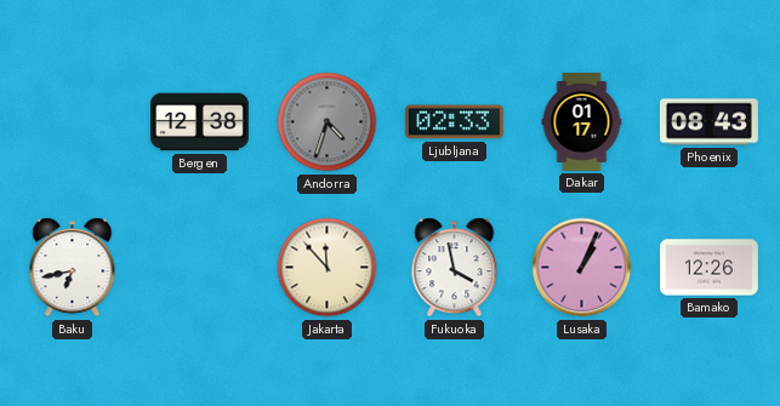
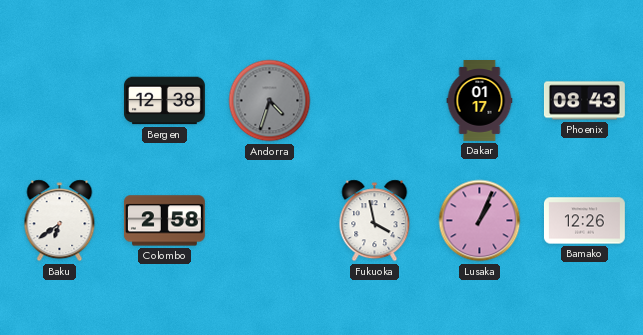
Ljubljana: 02:33 -> none (454, 122)
Baku: 6:43 -> 6:39 (60, 221)
Colombo: none -> 2:58 (164, 221)
Jakarta: 11:53 -> none (328, 268)
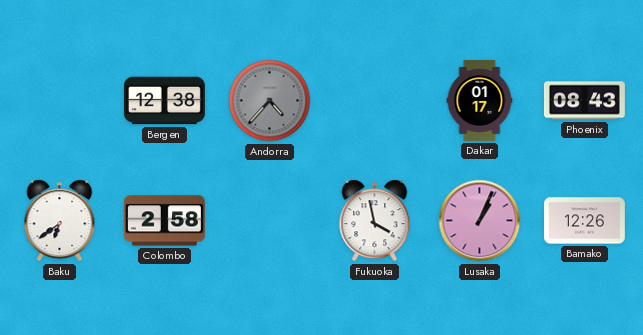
Andorra: 4:33 -> 4:37 (270, 101)
